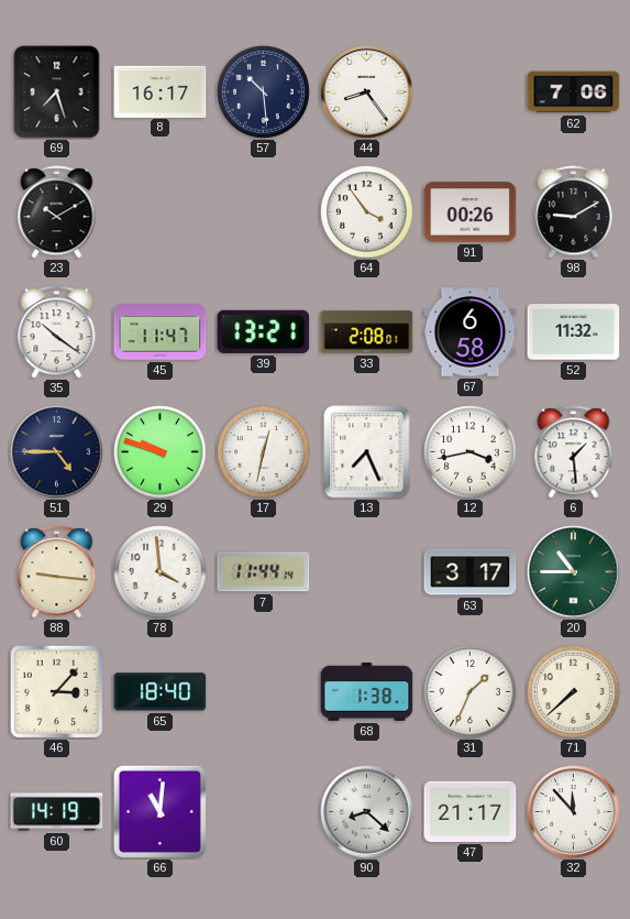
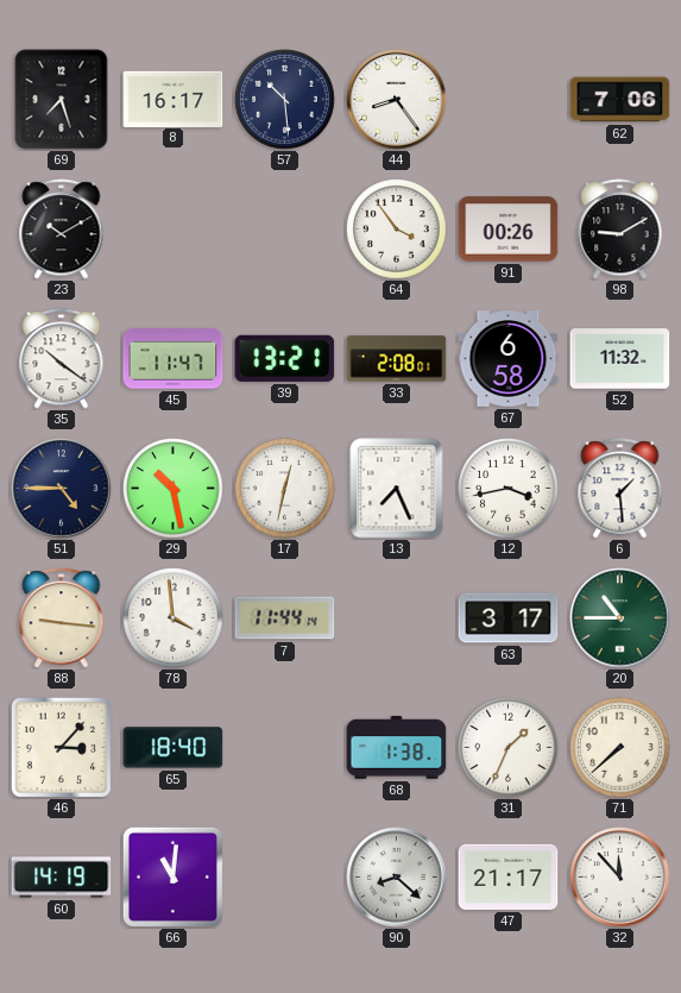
29: 9:48 -> 10:28 (174, 489)
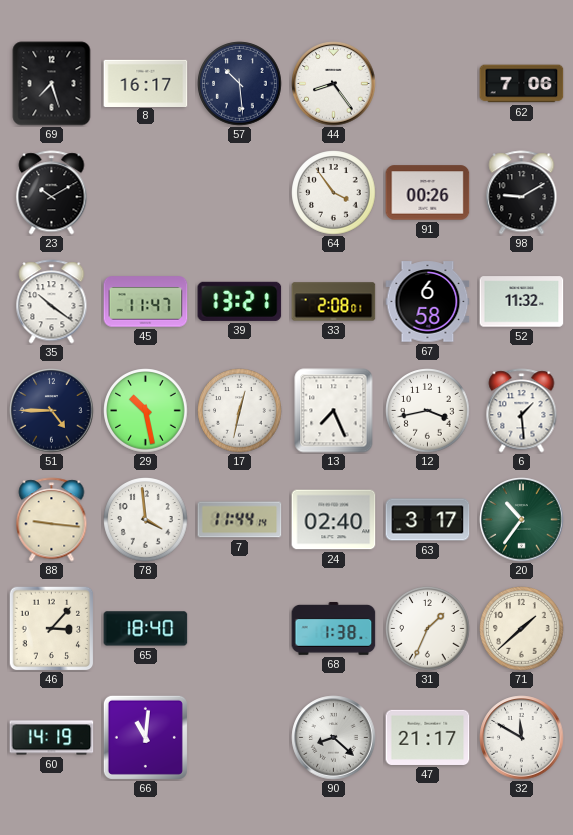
24: none -> 02:40 (334, 520)
20: 10:45 -> 10:36 (522, 520)
71: 7:38 -> 1:38 (522, 629)
32: 11:53 -> 11:50 (522, 738)
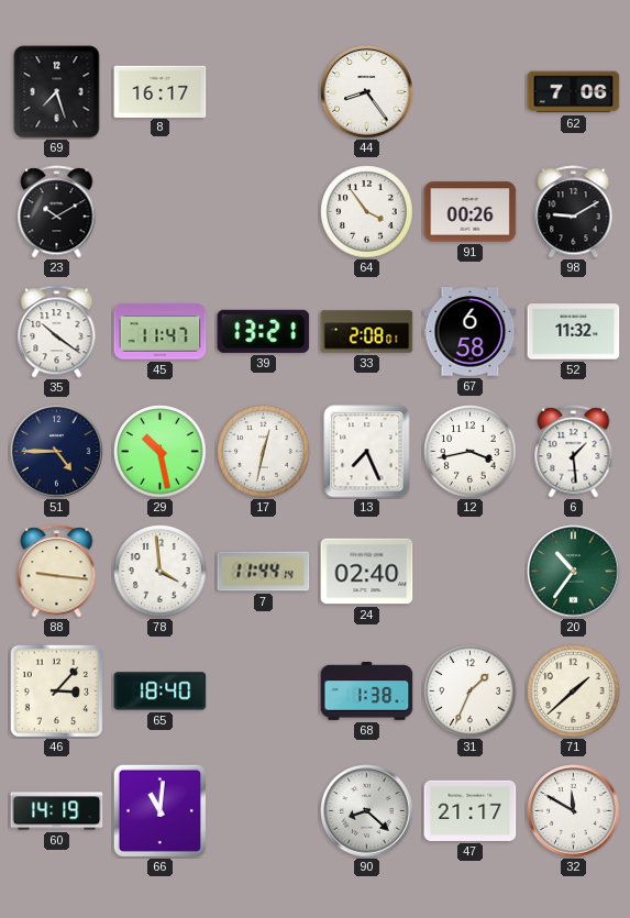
57: 10:29 -> none (240, 84)
63: 3:17 -> none (428, 520)
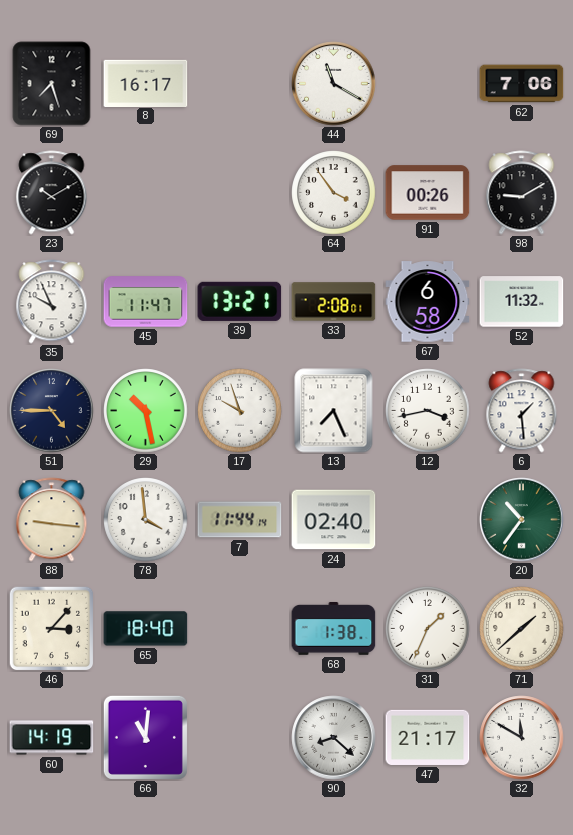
44: 8:24 -> 11:20 (334, 84)
35: 10:21 -> 9:56 (52, 302)
17: 12:32 -> 9:57 (240, 411)
